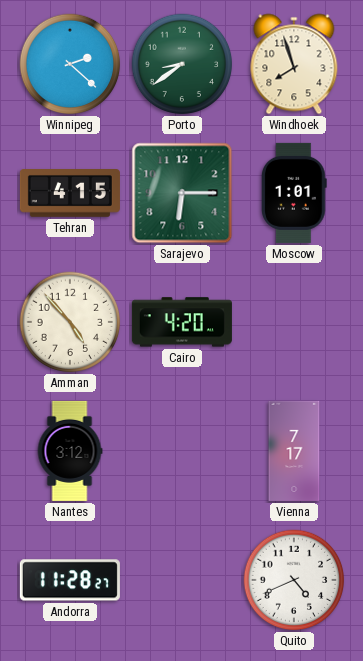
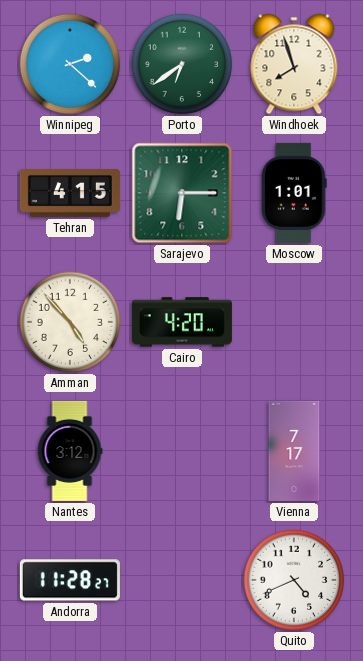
Porto: 8:39 -> 6:39 (182, 64)
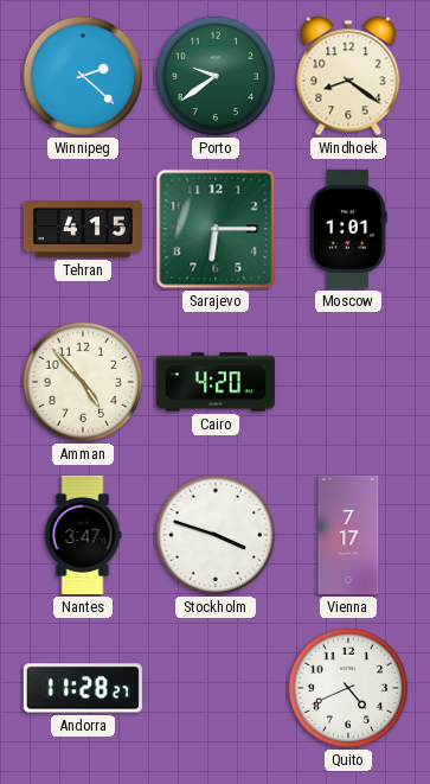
Porto: 6:39 -> 9:39 (216, 76)
Windhoek: 7:57 -> 8:21 (348, 76)
Nantes: 3:12 -> 3:47 (83, 535)
Stockholm: none -> 3:48 (216, 535)
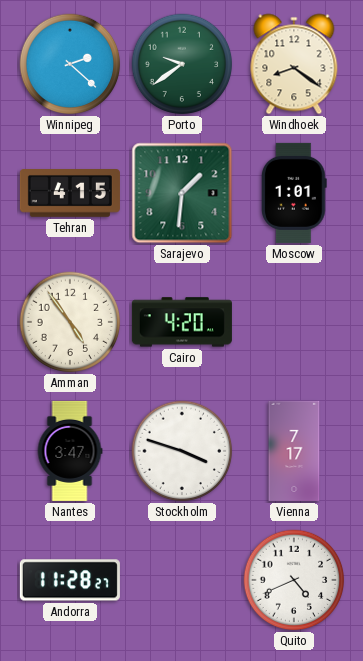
Sarajevo: 6:15 -> 1:31 (182, 193)
Amman: 4:53 -> 4:54 (70, 322)
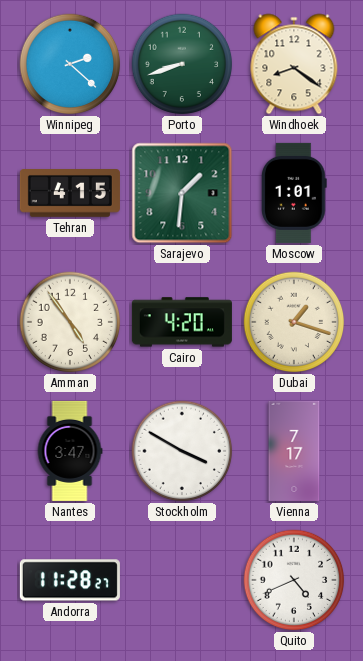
Porto: 9:39 -> 8:42 (182, 64)
Dubai: none -> 1:18 (294, 322)
Stockholm: 3:48 -> 3:50 (182, 451)
